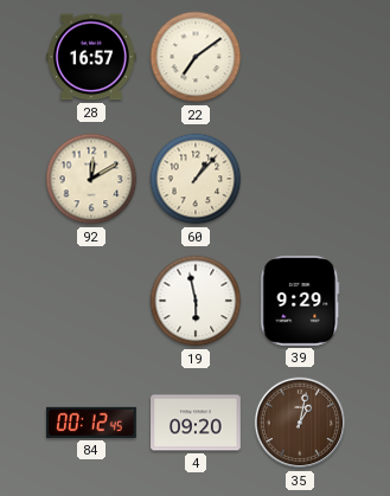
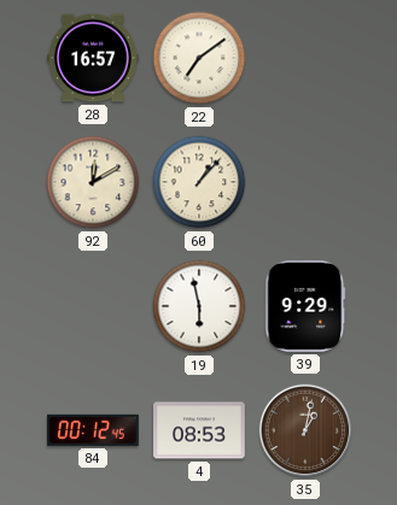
4: 09:20 -> 08:53 (200, 430)
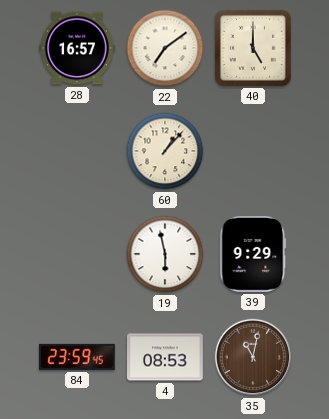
40: none -> 5:00 (253, 48)
92: 12:10 -> none (93, 182)
84: 00:12 -> 23:59 (78, 357)
35: 1:02 -> 11:02 (253, 357)
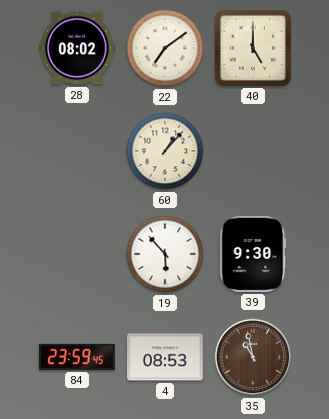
28: 16:57 -> 08:02 (78, 48)
19: 5:58 -> 5:53 (165, 254)
39: 9:29 -> 9:30 (253, 255)
35: 11:02 -> 10:58 (253, 357)
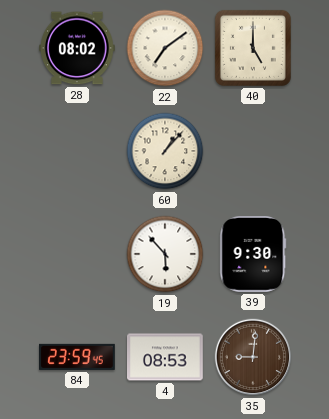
35: 10:58 -> 9:01 (253, 357)
